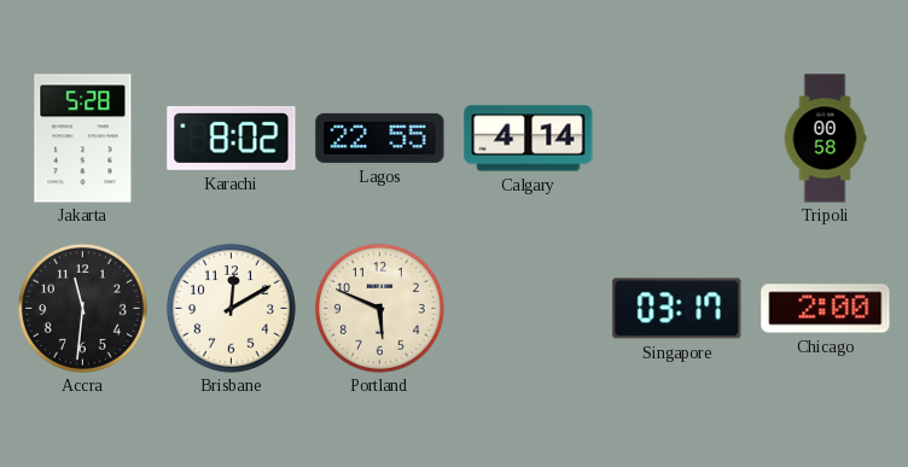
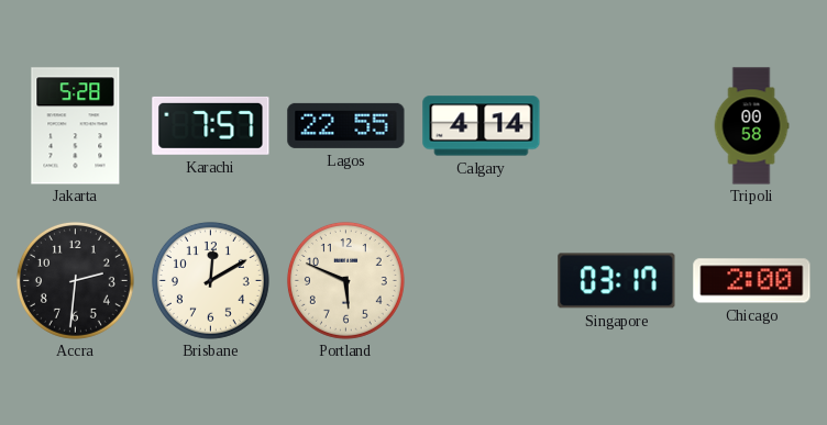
Karachi: 8:02 -> 7:57 (211, 125)
Accra: 11:31 -> 2:31 (75, 280)
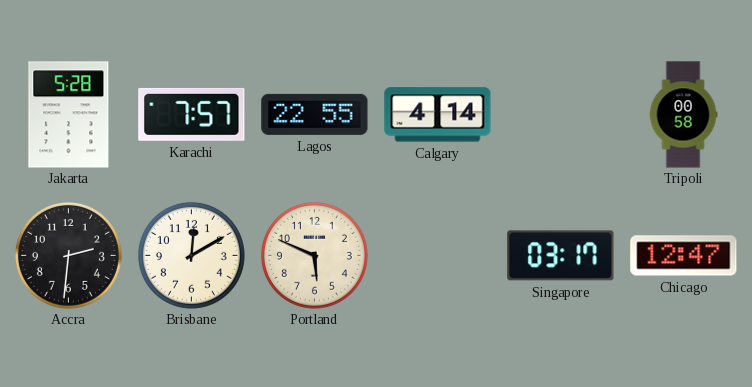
Chicago: 2:00 -> 12:47 (684, 256)
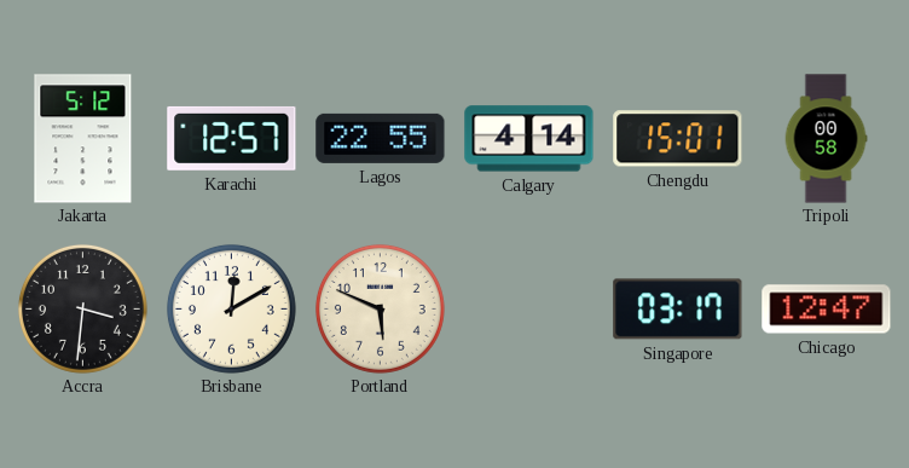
Jakarta: 5:28 -> 5:12 (83, 139)
Karachi: 7:57 -> 12:57 (232, 138)
Chengdu: none -> 15:01 (678, 139)
Accra: 2:31 -> 3:31 (82, 308)
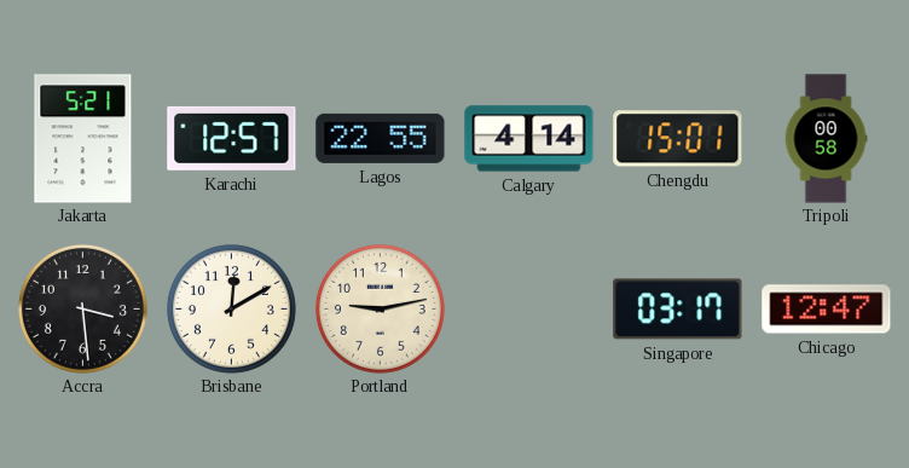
Jakarta: 5:12 -> 5:21 (83, 139)
Accra: 3:31 -> 3:29 (82, 308)
Portland: 5:49 -> 9:13 (380, 308)
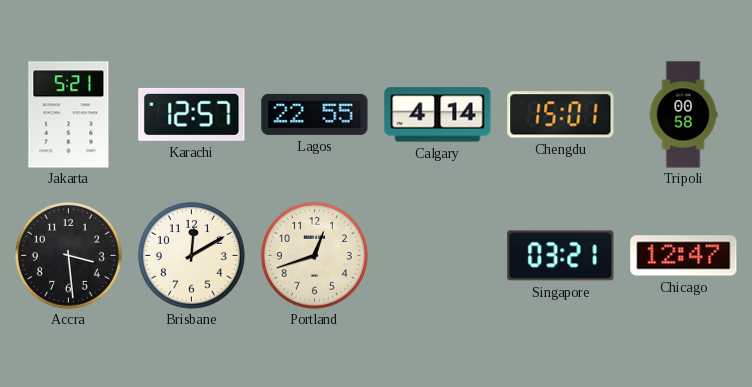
Portland: 9:13 -> 12:42 (314, 255)
Singapore: 03:17 -> 03:21 (561, 256)
